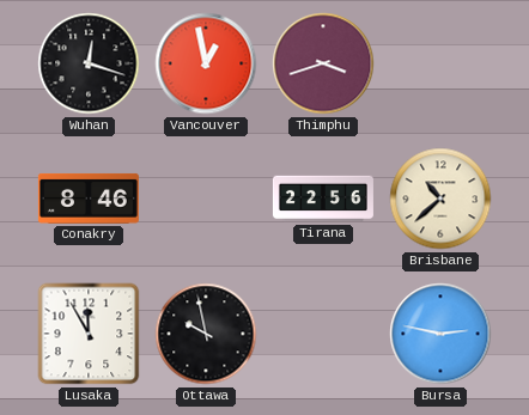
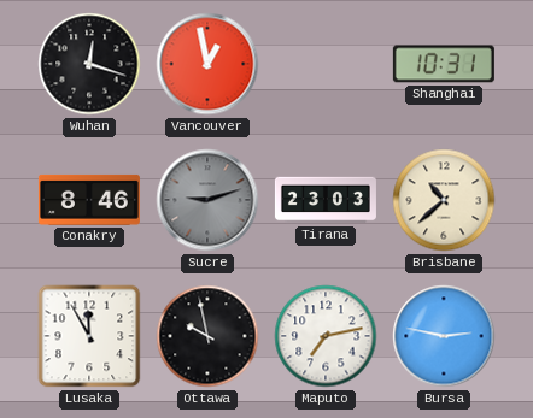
Thimphu: 3:42 -> none (323, 63)
Shanghai: none -> 10:31 (444, 64)
Sucre: none -> 9:12 (207, 200)
Tirana: 22:56 -> 23:03 (326, 200)
Maputo: none -> 7:13 (326, 336)
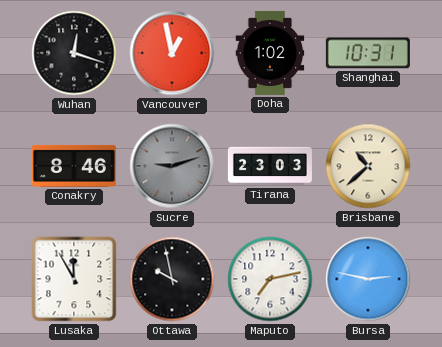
Doha: none -> 1:02 (270, 53)
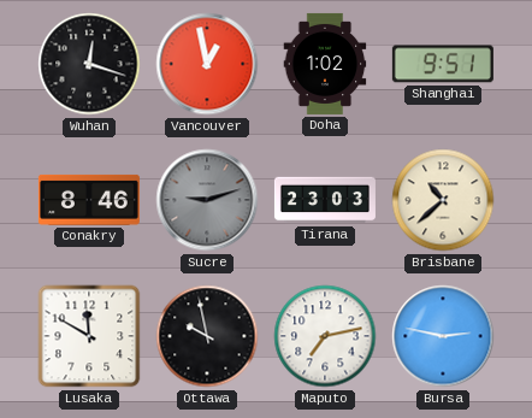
Shanghai: 10:31 -> 9:51 (443, 64)
Lusaka: 11:55 -> 11:50 (89, 336)
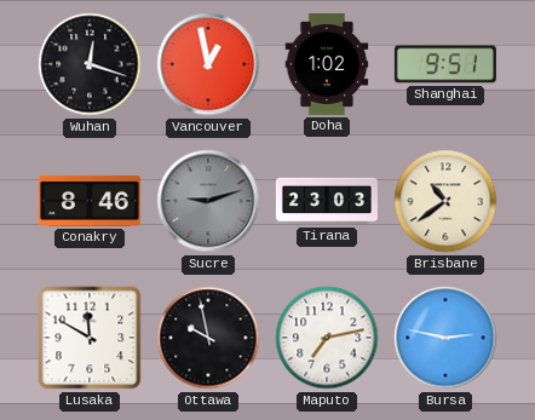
Brisbane: 10:38 -> 10:39 (445, 201)
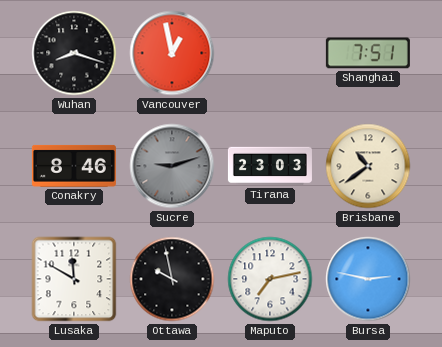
Wuhan: 12:18 -> 8:18 (74, 53)
Doha: 1:02 -> none (327, 64)
Shanghai: 9:51 -> 7:51 (368, 53)
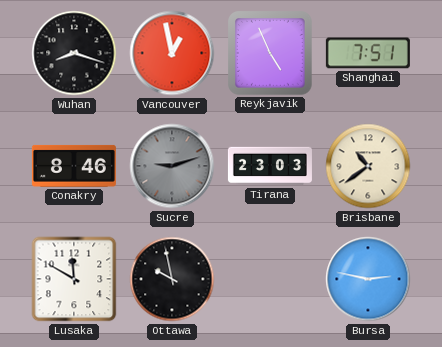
Reykjavik: none -> 4:56 (271, 54)
Maputo: 7:13 -> none (270, 279)
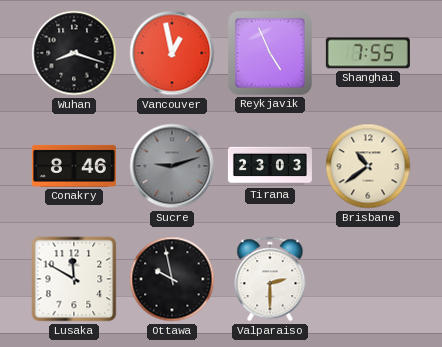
Shanghai: 7:51 -> 7:55 (368, 53)
Valparaiso: none -> 2:30 (270, 279)
Bursa: 2:47 -> none (368, 279)
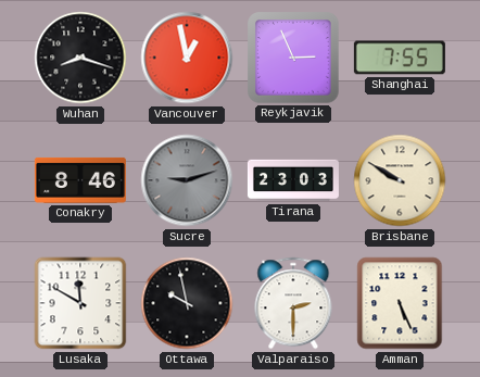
Reykjavik: 4:56 -> 2:56 (294, 59)
Brisbane: 10:39 -> 9:50 (400, 180)
Amman: none -> 5:26 (400, 303)
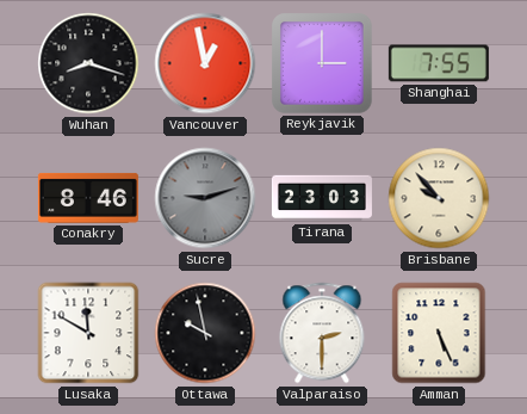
Reykjavik: 2:56 -> 3:00 (323, 64)
Brisbane: 9:50 -> 9:53 (439, 198)
